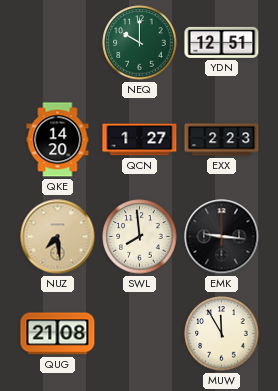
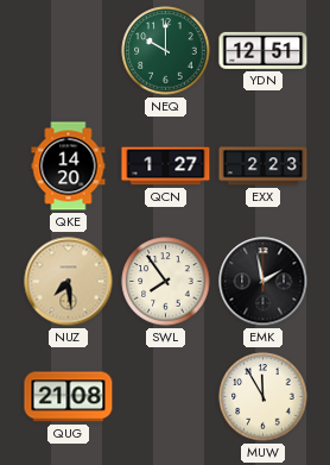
SWL: 7:59 -> 7:54 (166, 282)
EMK: 9:16 -> 1:58 (264, 282)
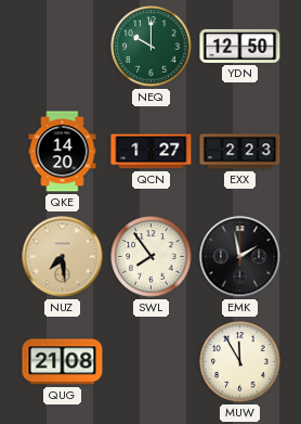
YDN: 12:51 -> 12:50 (240, 46)
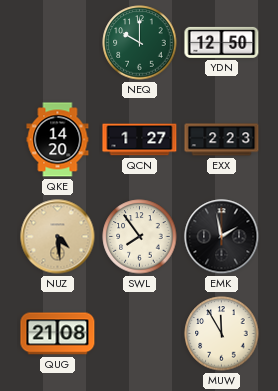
NUZ: 7:29 -> 4:29 (58, 237)
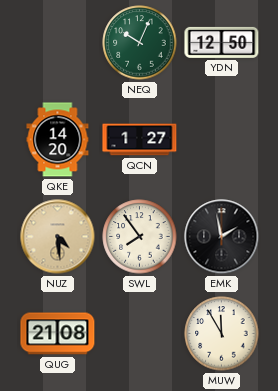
NEQ: 10:00 -> 10:04 (140, 43)
EXX: 2:23 -> none (222, 140)
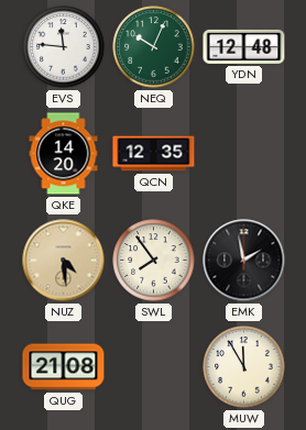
EVS: none -> 11:46 (64, 47)
YDN: 12:50 -> 12:48 (244, 46)
QCN: 1:27 -> 12:35 (154, 154)
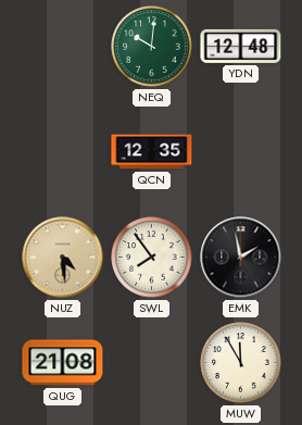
EVS: 11:46 -> none (64, 47)
NEQ: 10:04 -> 10:01 (152, 47)
QKE: 14:20 -> none (64, 154)
